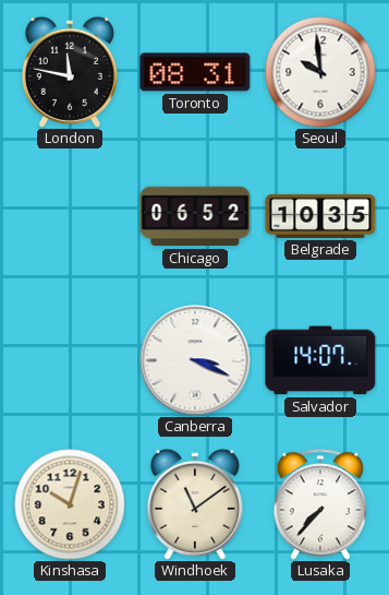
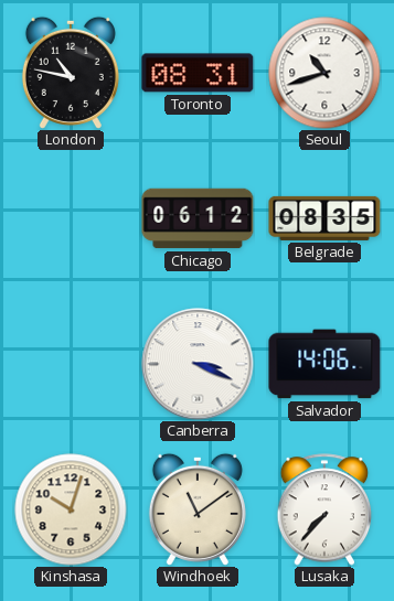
London: 11:47 -> 10:47 (71, 73)
Seoul: 9:59 -> 10:42 (324, 73)
Chicago: 06:52 -> 06:12 (198, 218)
Belgrade: 10:35 -> 08:35 (324, 218)
Salvador: 14:07 -> 14:06 (324, 364)
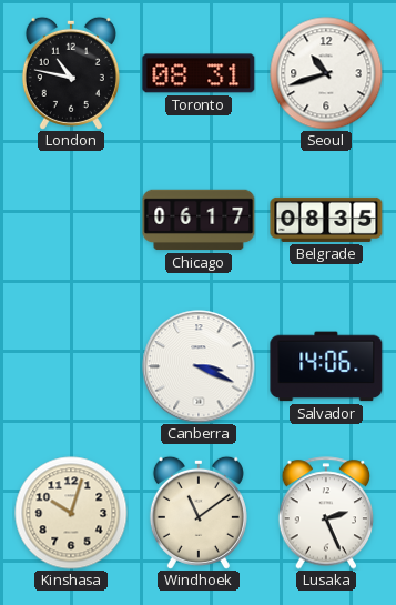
Chicago: 06:12 -> 06:17 (199, 220)
Lusaka: 7:37 -> 2:26 (326, 513)
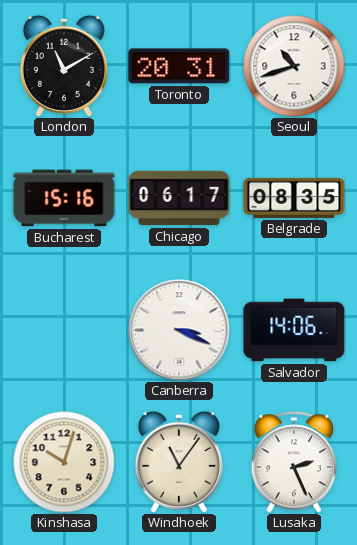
London: 10:47 -> 11:10 (64, 66)
Toronto: 08:31 -> 20:31 (179, 66)
Bucharest: none -> 15:16 (64, 198)
Windhoek: 11:09 -> 11:06 (179, 462)
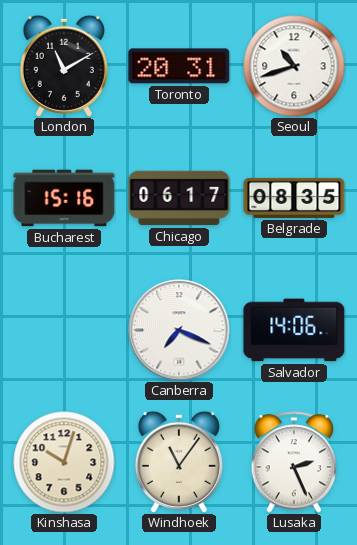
Canberra: 3:19 -> 7:19 (179, 330)
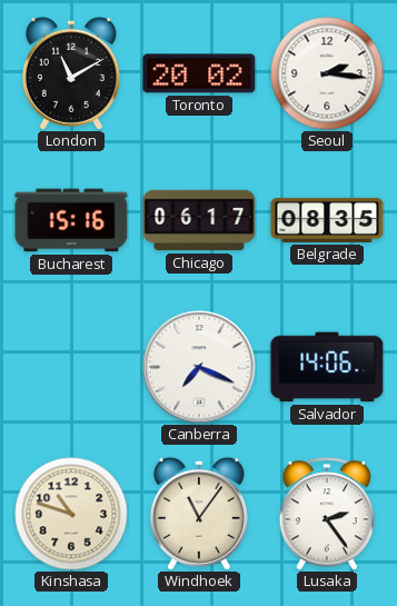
Toronto: 20:31 -> 20:02 (199, 73)
Seoul: 10:42 -> 2:16 (327, 73)
Kinshasa: 10:03 -> 10:48 (71, 514)
Lusaka: 2:26 -> 2:24 (327, 514)
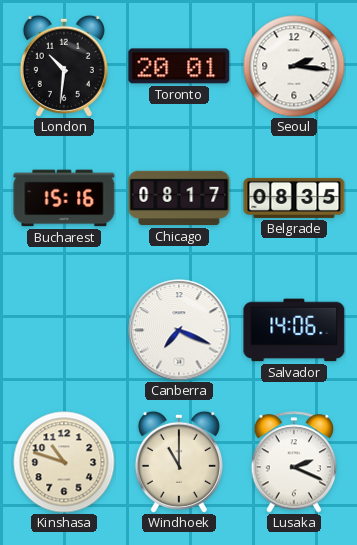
London: 11:10 -> 10:31 (64, 66)
Toronto: 20:02 -> 20:01 (179, 66)
Chicago: 06:17 -> 08:17 (179, 198)
Windhoek: 11:06 -> 11:00 (179, 462)
Lusaka: 2:24 -> 2:19 (294, 462)
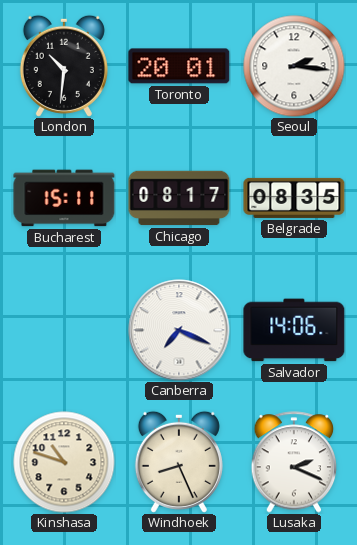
Bucharest: 15:16 -> 15:11 (64, 198)
Windhoek: 11:00 -> 8:26 (179, 462)
